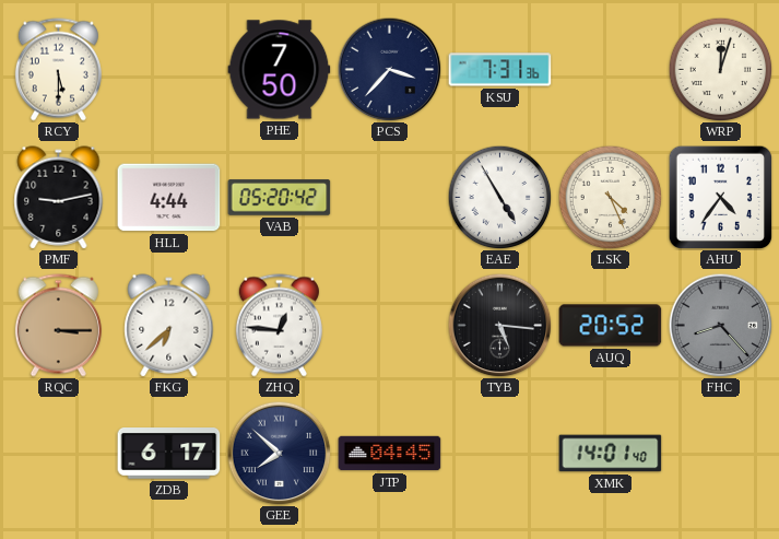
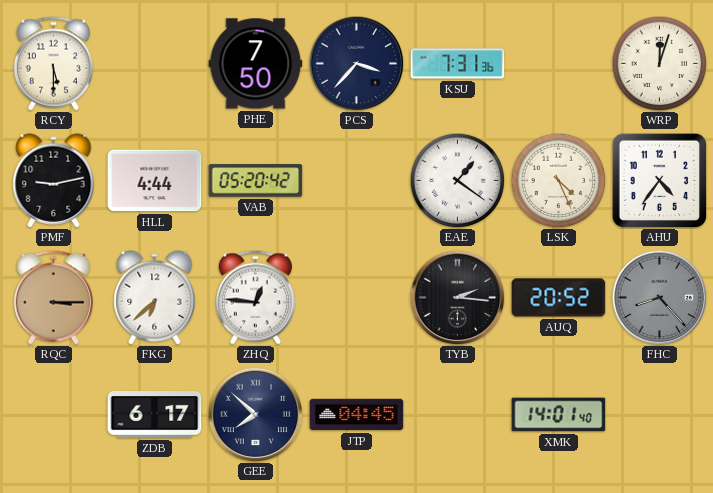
EAE: 4:55 -> 1:21 (457, 180)
TYB: 5:16 -> 2:16 (457, 297)
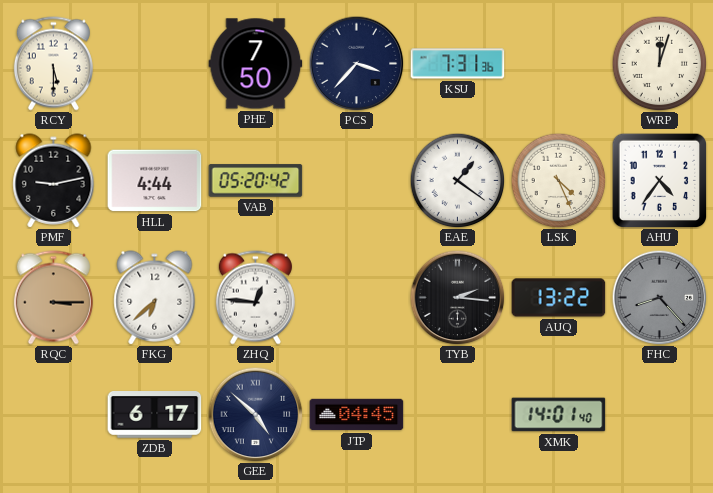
AUQ: 20:52 -> 13:22 (559, 298)
GEE: 7:52 -> 4:52 (255, 414)
